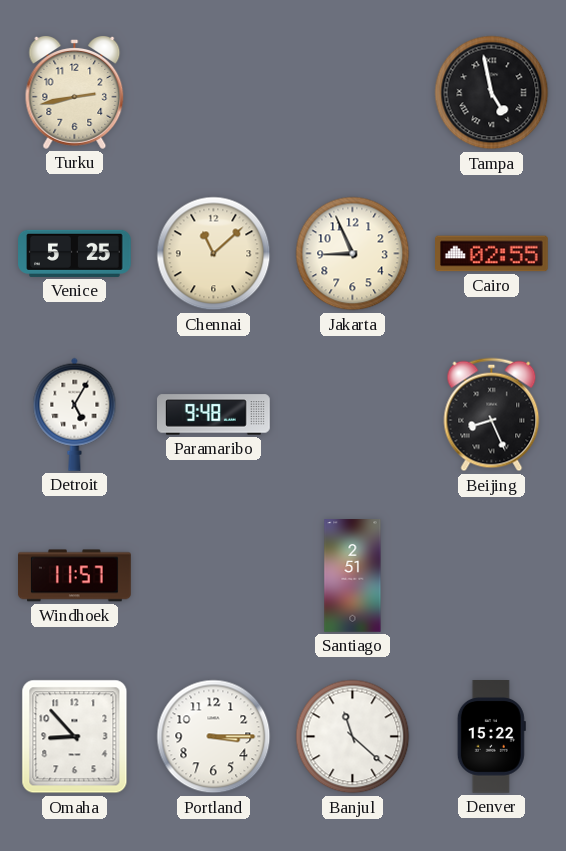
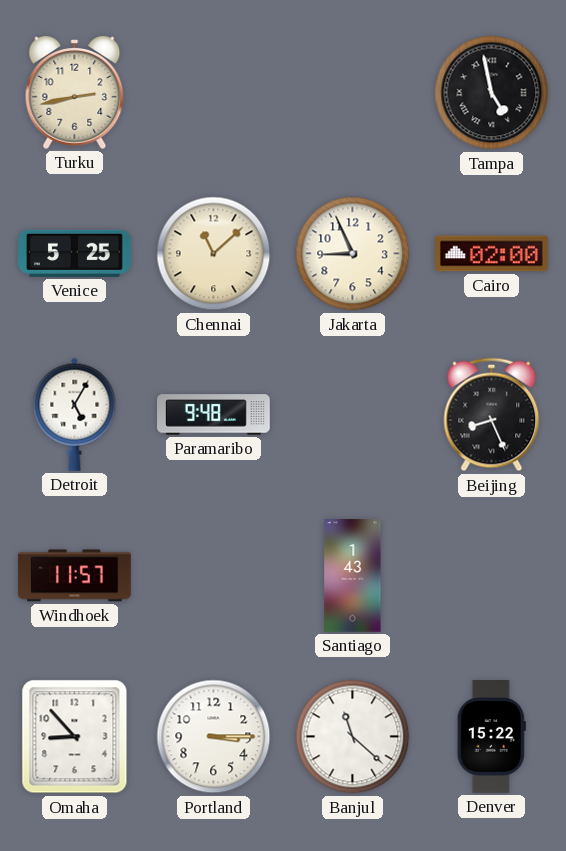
Cairo: 02:55 -> 02:00 (492, 254)
Santiago: 2:51 -> 1:43 (353, 576)
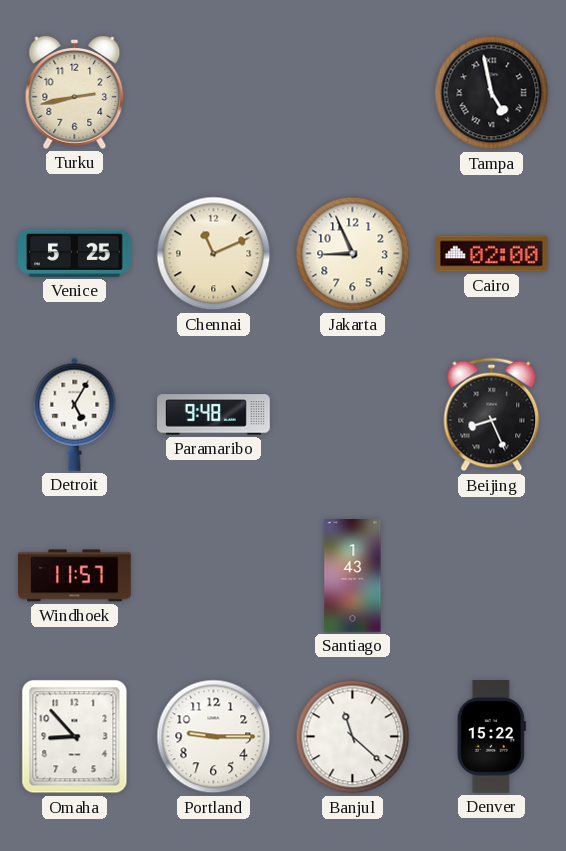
Chennai: 11:08 -> 11:11 (214, 254)
Portland: 3:15 -> 9:15 (214, 737)
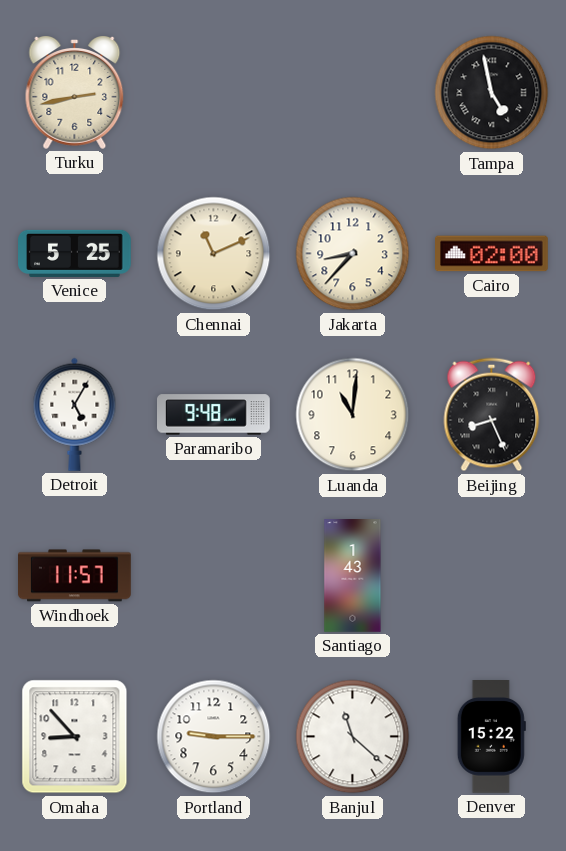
Jakarta: 8:56 -> 8:37 (353, 254)
Luanda: none -> 11:01 (353, 415)
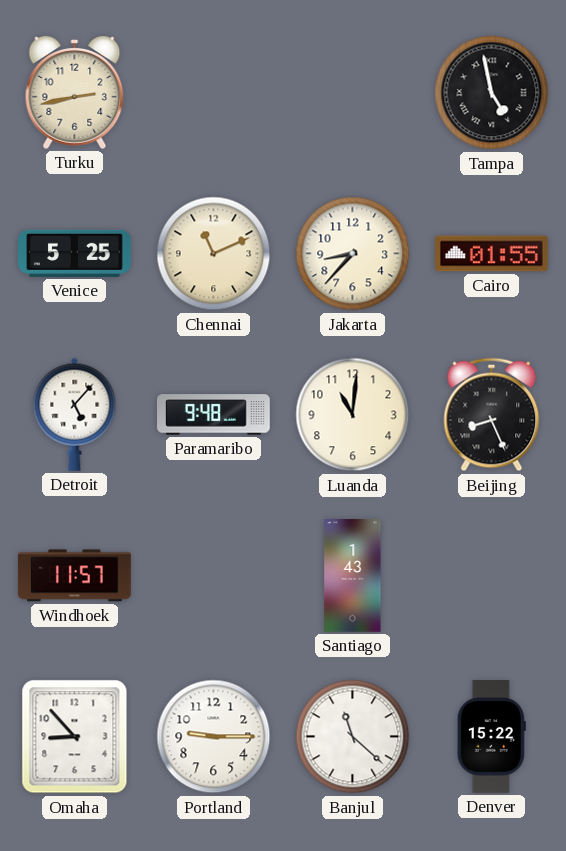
Cairo: 02:00 -> 01:55 (492, 254)
Detroit: 5:05 -> 5:07 (75, 414)
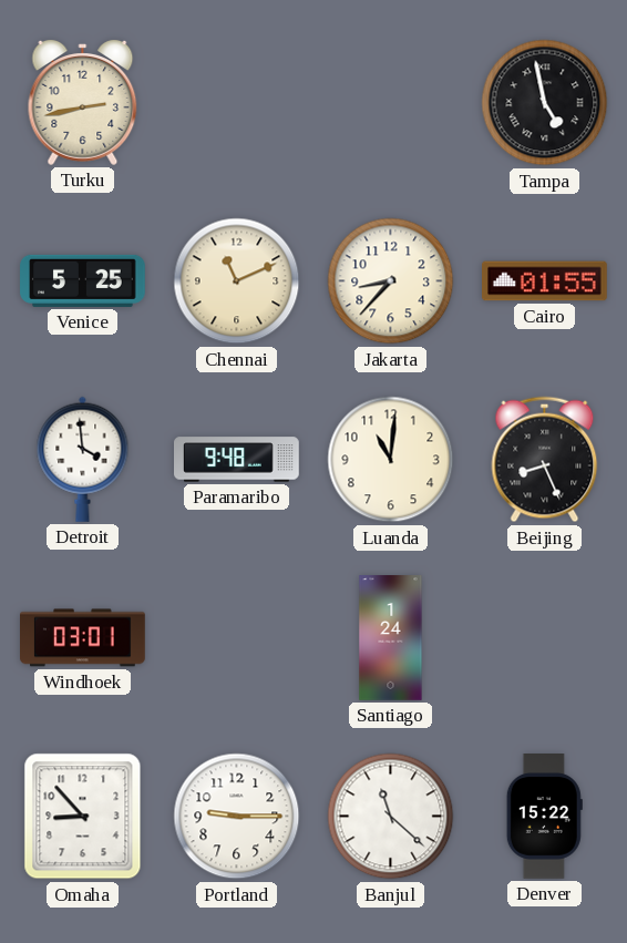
Detroit: 5:07 -> 3:59 (83, 459)
Windhoek: 11:57 -> 03:01 (83, 638)
Santiago: 1:43 -> 1:24 (391, 638)
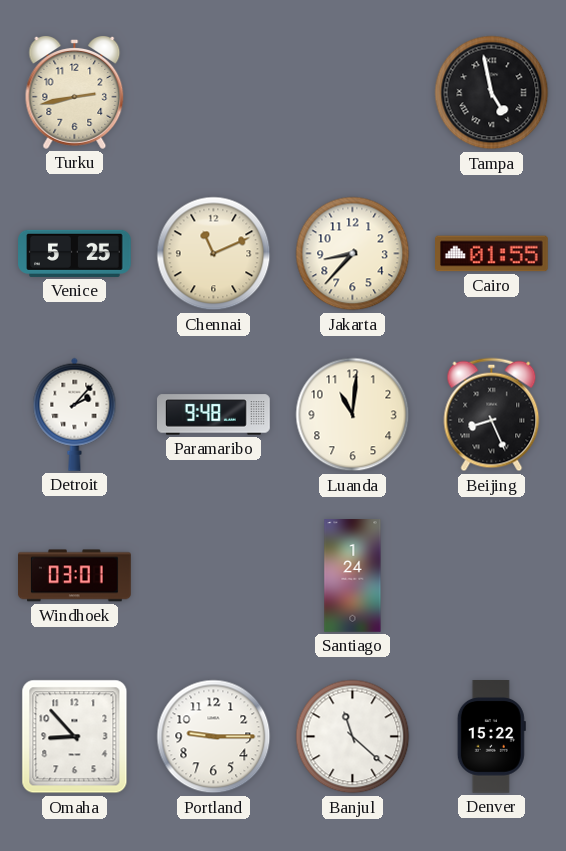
Detroit: 3:59 -> 2:07 (75, 414)
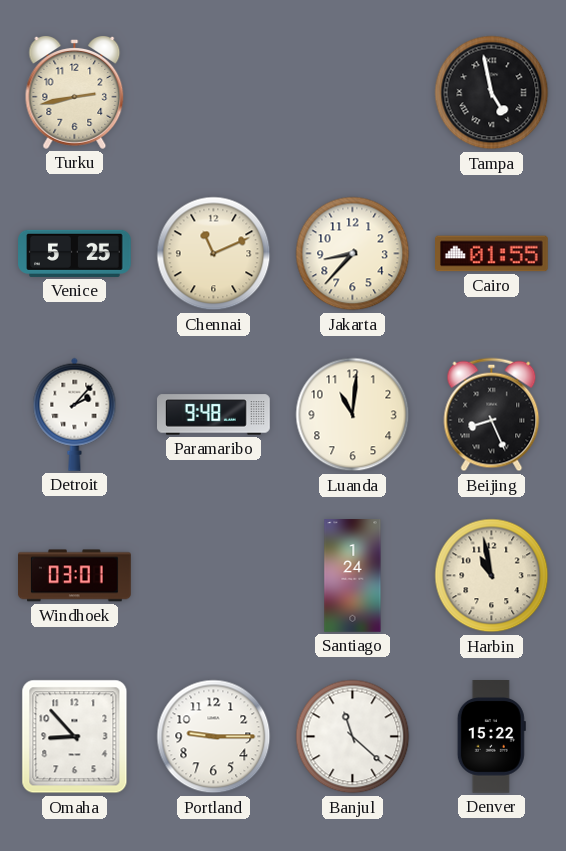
Harbin: none -> 10:58 (492, 576)
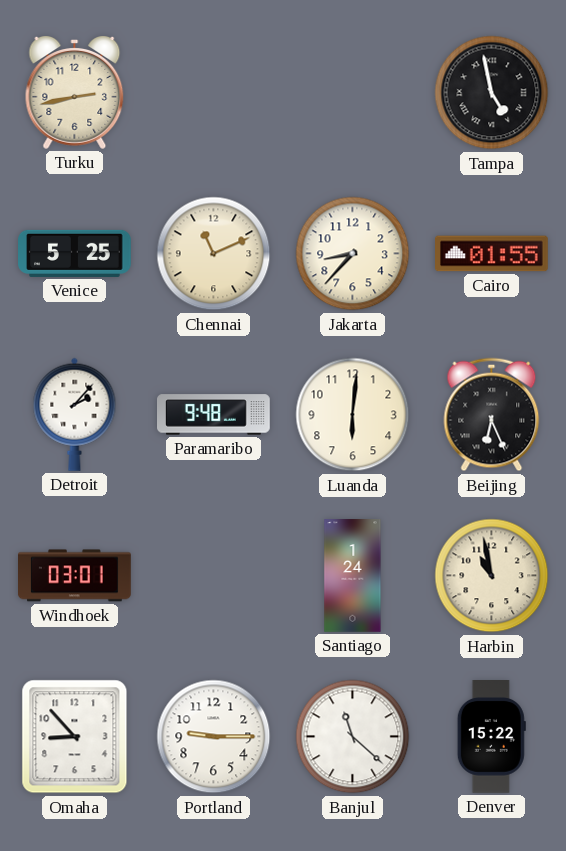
Luanda: 11:01 -> 6:01 (353, 415)
Beijing: 8:26 -> 6:26 (492, 415)
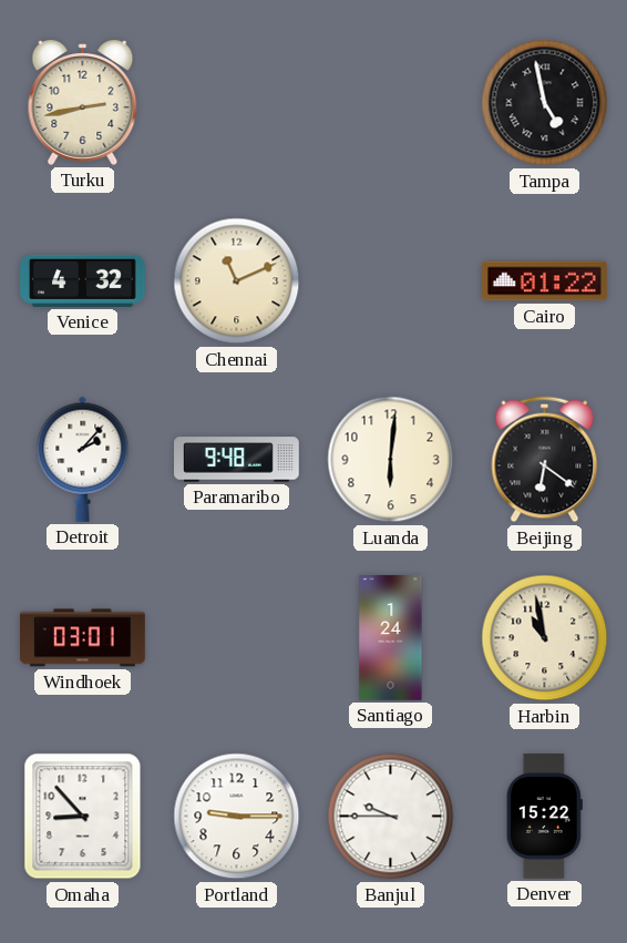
Venice: 5:25 -> 4:32 (83, 280)
Jakarta: 8:37 -> none (353, 254)
Cairo: 01:55 -> 01:22 (545, 281)
Beijing: 6:26 -> 6:21 (545, 460)
Banjul: 11:22 -> 9:45 (391, 817)
